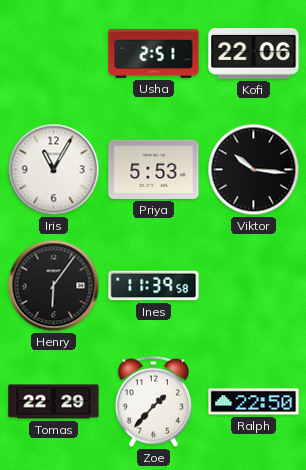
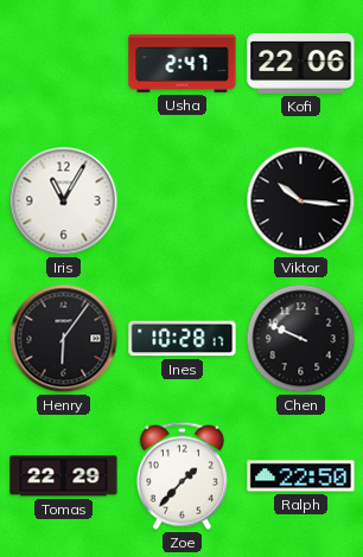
Usha: 2:51 -> 2:47 (183, 63)
Priya: 5:53 -> none (154, 169)
Ines: 11:39 -> 10:28 (183, 339)
Chen: none -> 9:49 (301, 339)
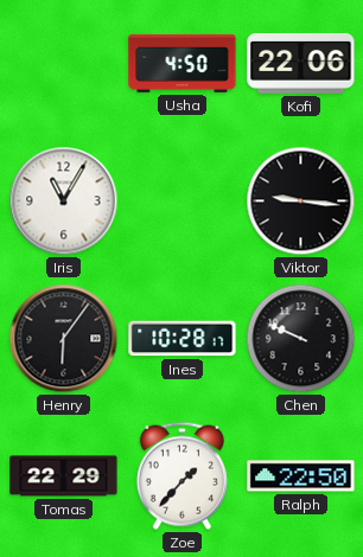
Usha: 2:47 -> 4:50 (183, 63)
Viktor: 10:16 -> 9:16 (301, 201)
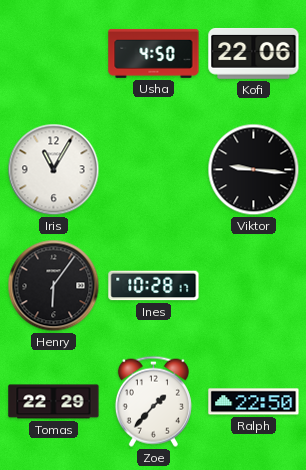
Chen: 9:49 -> none (301, 339)
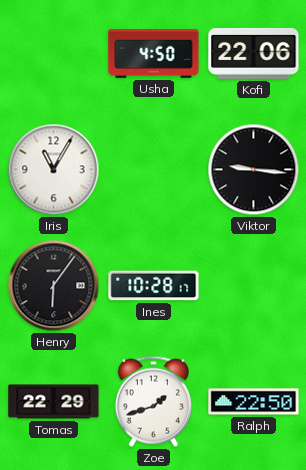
Zoe: 1:37 -> 1:42 (153, 401)
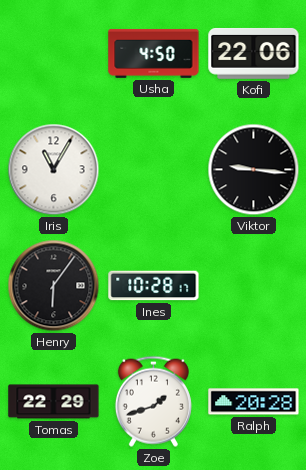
Ralph: 22:50 -> 20:28 (254, 402)
